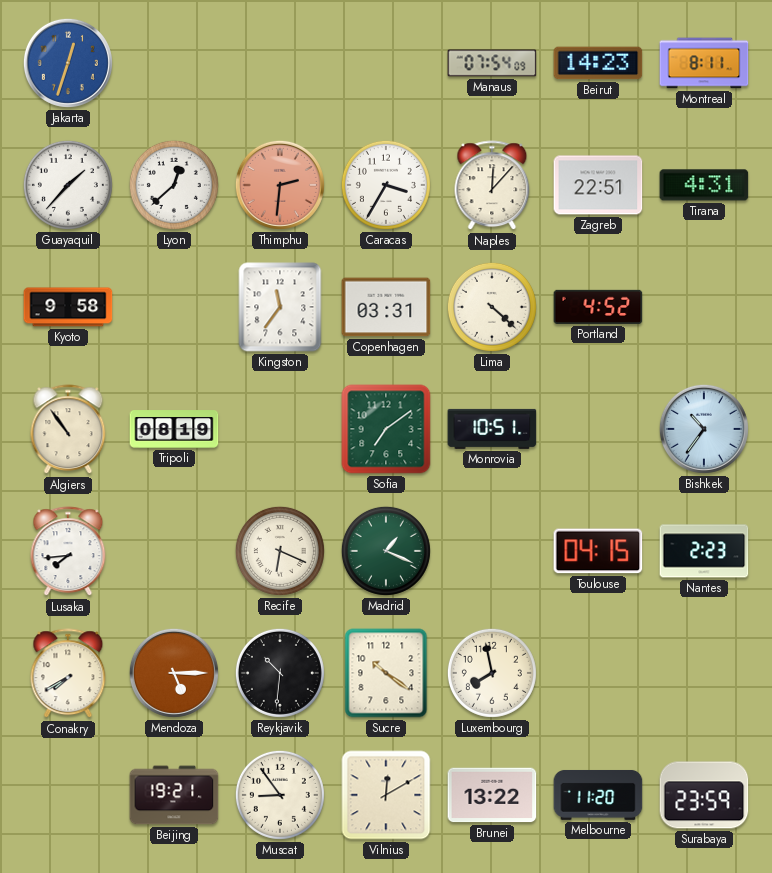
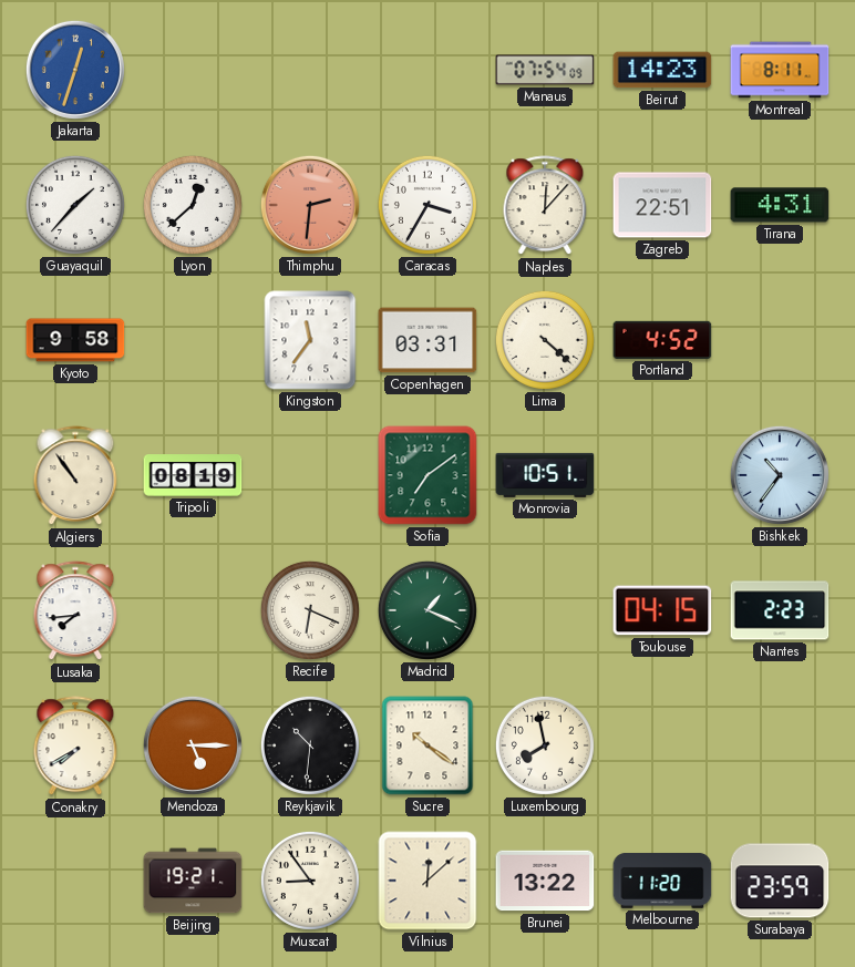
Vilnius: 12:10 -> 12:08 (427, 881)
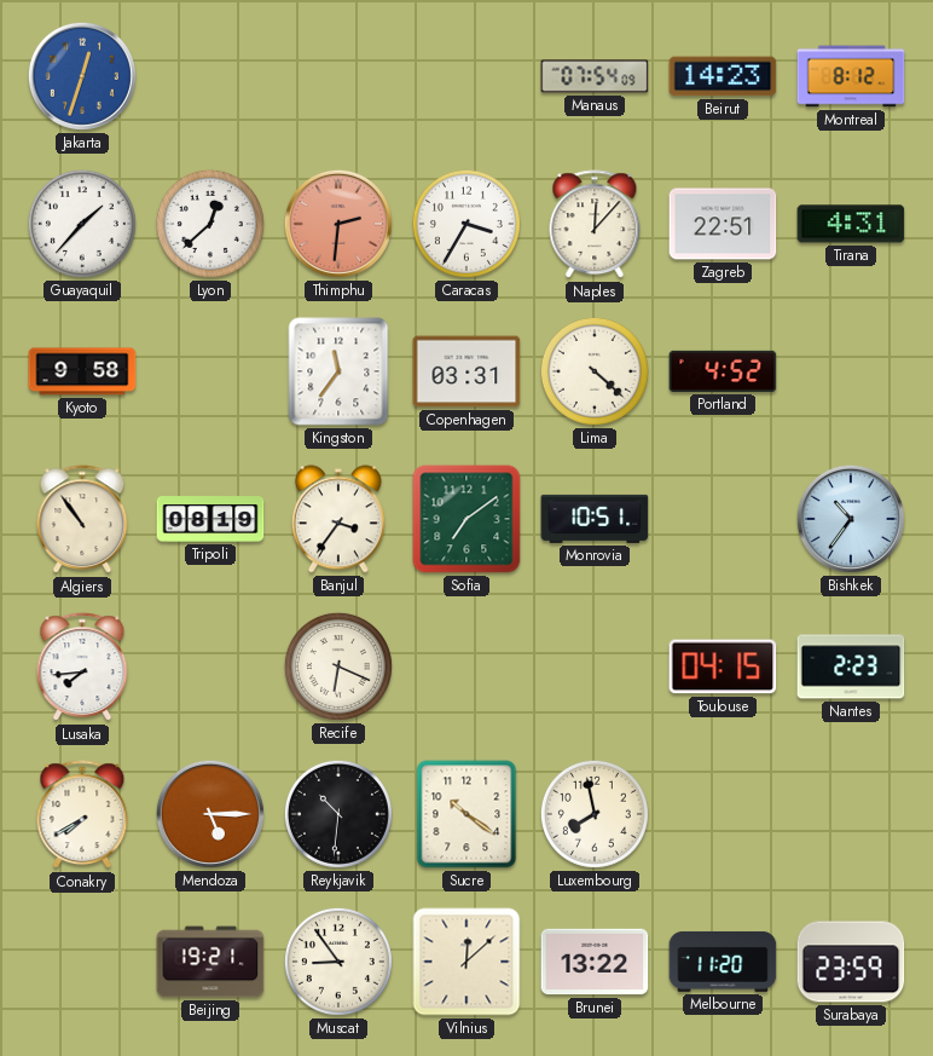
Montreal: 8:11 -> 8:12 (851, 76)
Banjul: none -> 3:36 (338, 519)
Madrid: 1:19 -> none (427, 610)
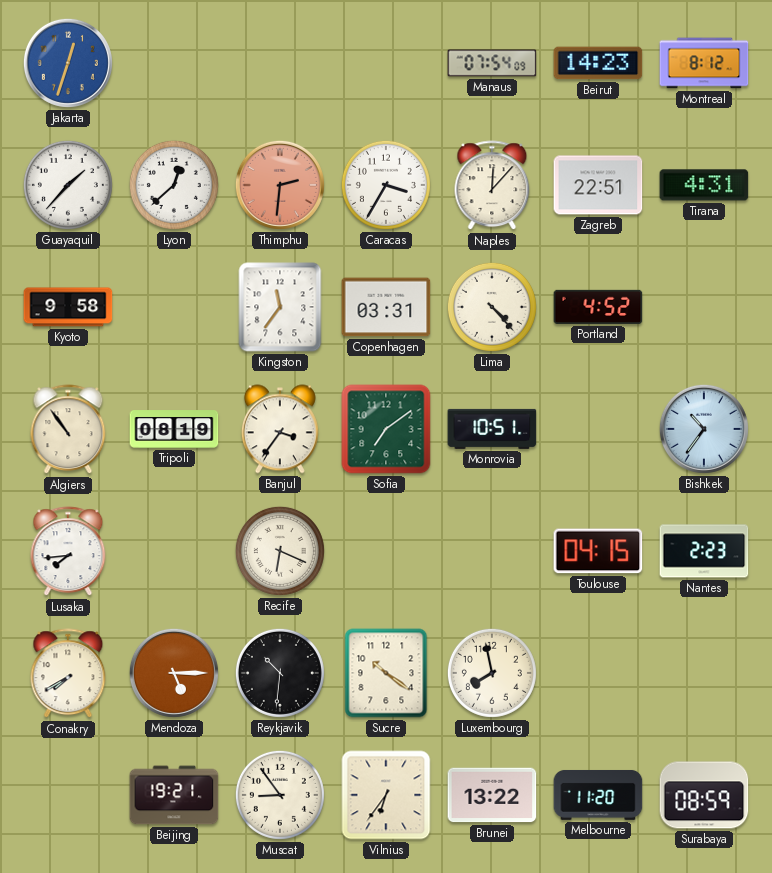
Lima: 4:22 -> 4:23 (492, 307)
Vilnius: 12:08 -> 6:36 (386, 795)
Surabaya: 23:59 -> 08:59 (704, 795)
